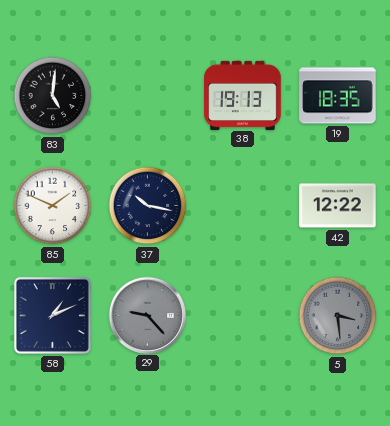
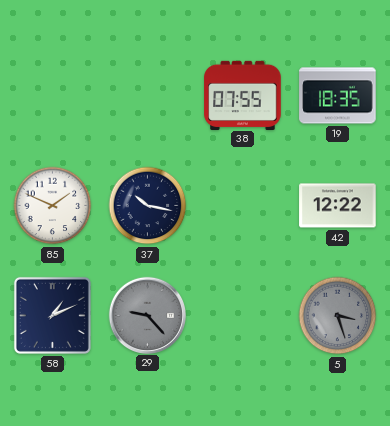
83: 5:01 -> none (53, 96)
38: 19:13 -> 07:55 (243, 95)
5: 3:29 -> 3:27 (338, 316)
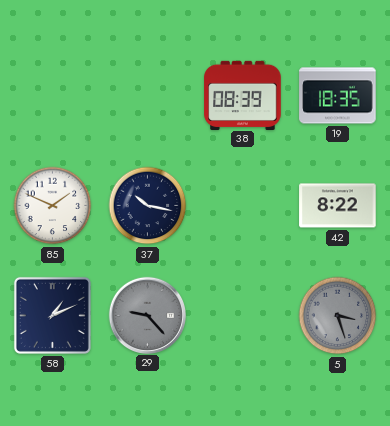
38: 07:55 -> 08:39 (243, 95)
42: 12:22 -> 8:22 (338, 206)
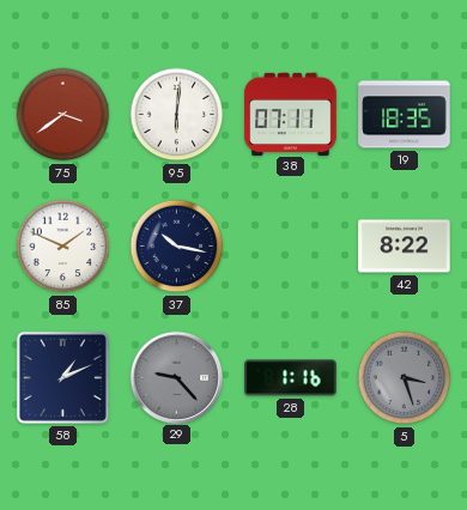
75: none -> 3:39 (63, 115)
95: none -> 6:01 (177, 115)
38: 08:39 -> 07:11 (291, 114)
28: none -> 1:16 (291, 378)
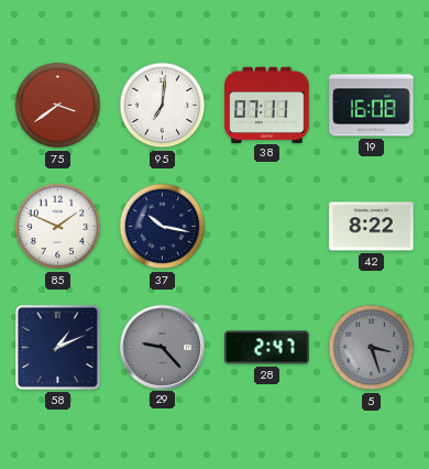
95: 6:01 -> 7:01 (163, 106)
19: 18:35 -> 16:08 (372, 106)
28: 1:16 -> 2:47 (267, 348)
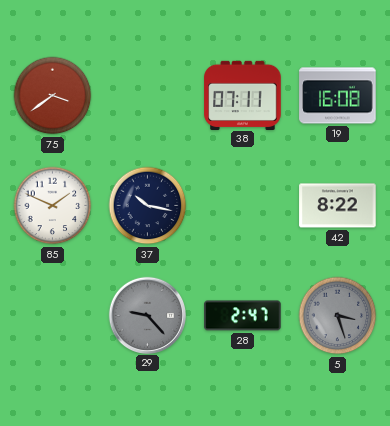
95: 7:01 -> none (163, 106)
58: 1:11 -> none (57, 347)
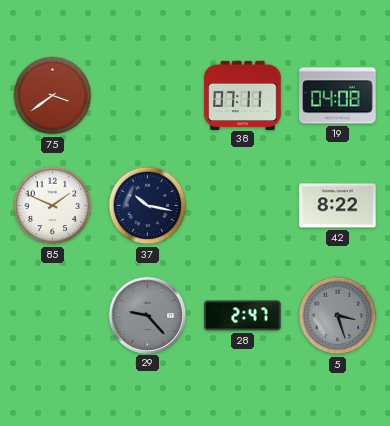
19: 16:08 -> 04:08 (338, 96)
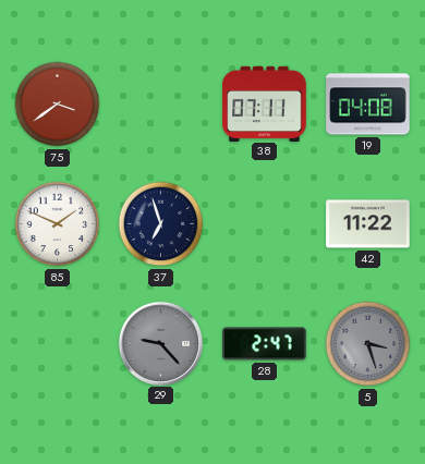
37: 10:17 -> 6:57 (161, 224)
42: 8:22 -> 11:22 (368, 224)
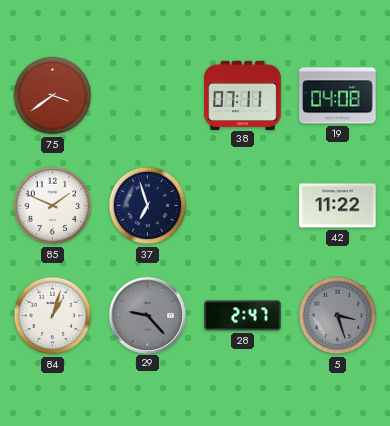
84: none -> 1:03 (53, 316)
